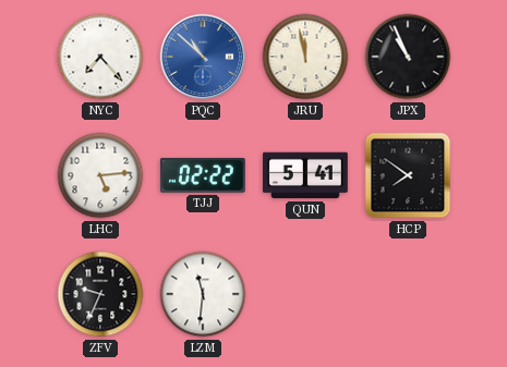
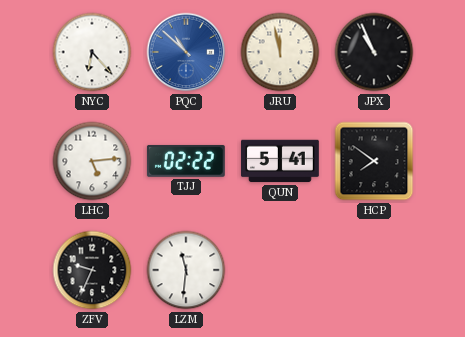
NYC: 7:23 -> 6:23 (92, 52)
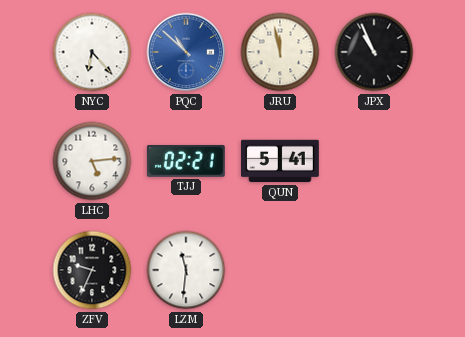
TJJ: 02:22 -> 02:21 (186, 161)
HCP: 7:51 -> none (374, 161)
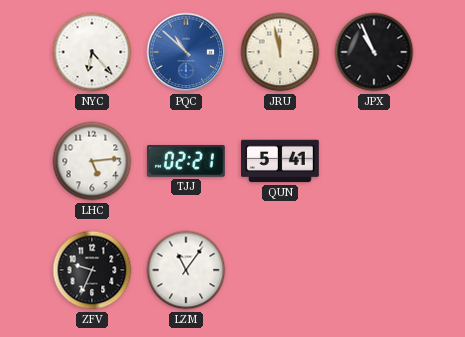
LZM: 11:31 -> 11:06 (186, 270)
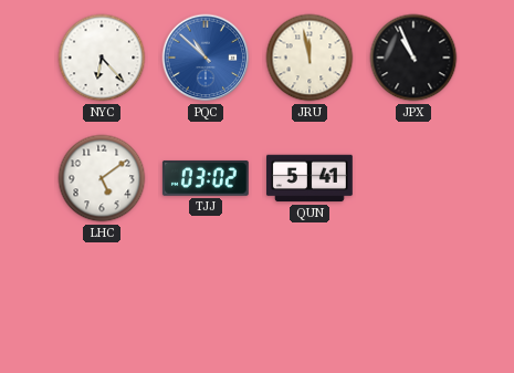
LHC: 5:14 -> 5:09 (102, 178)
TJJ: 02:21 -> 03:02 (206, 178)
ZFV: 9:34 -> none (92, 270)
LZM: 11:06 -> none (186, 270)
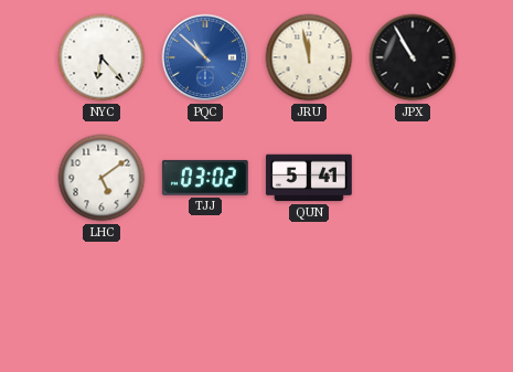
JPX: 10:56 -> 10:55 (413, 57)
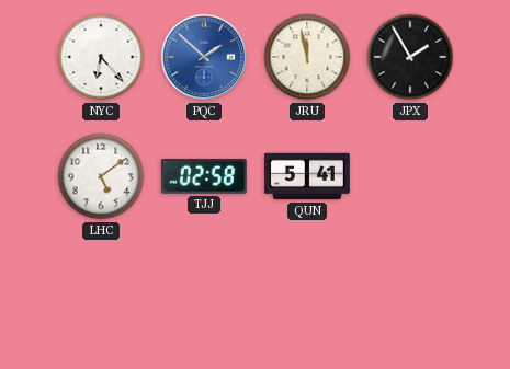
PQC: 10:52 -> 1:52 (204, 57)
JPX: 10:55 -> 1:55 (410, 57)
TJJ: 03:02 -> 02:58 (204, 176)
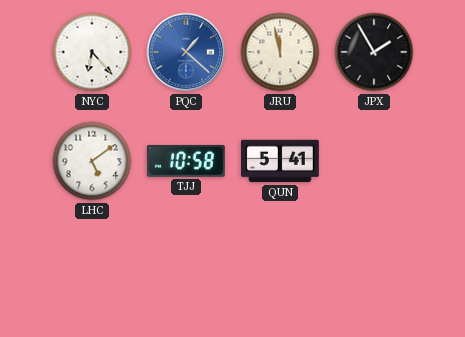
PQC: 1:52 -> 1:22 (186, 52)
TJJ: 02:58 -> 10:58 (186, 161)
